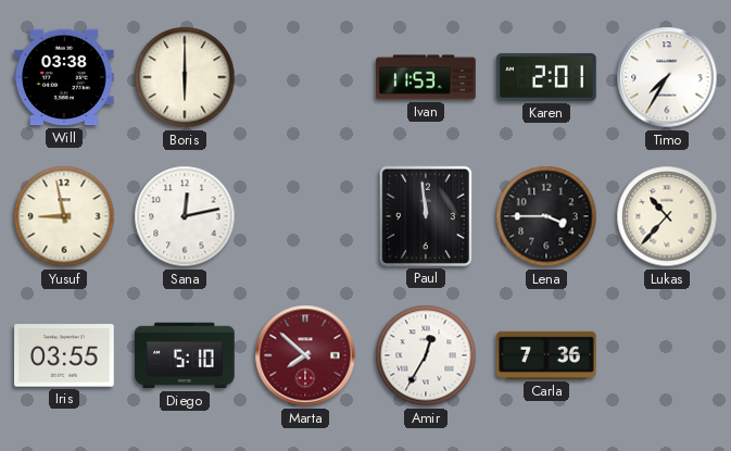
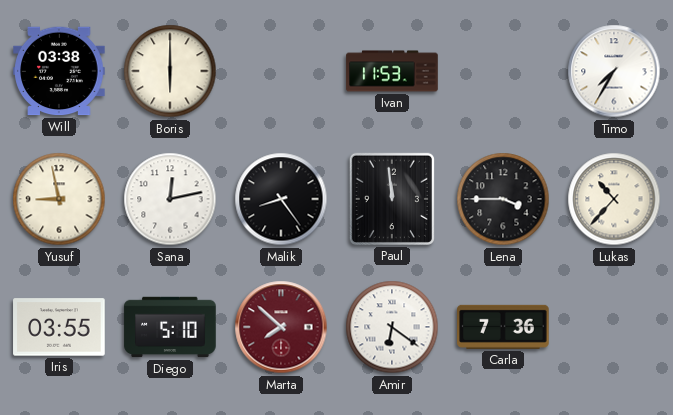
Karen: 2:01 -> none (546, 77)
Malik: none -> 8:24 (281, 199)
Amir: 12:35 -> 6:21 (392, 327)
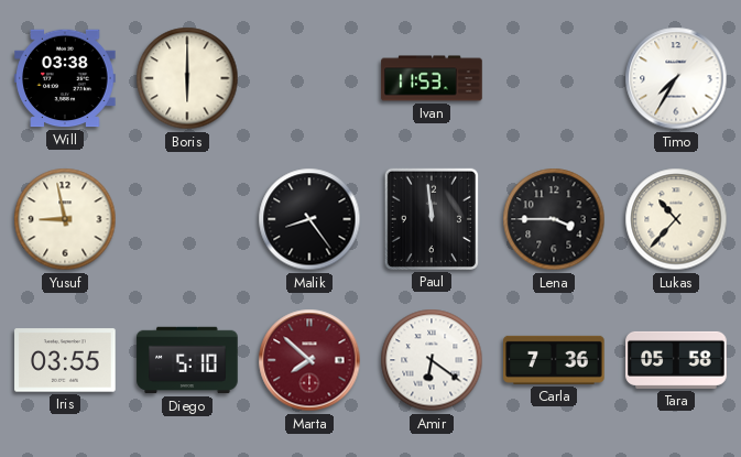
Sana: 12:13 -> none (170, 199)
Tara: none -> 05:58 (676, 360)
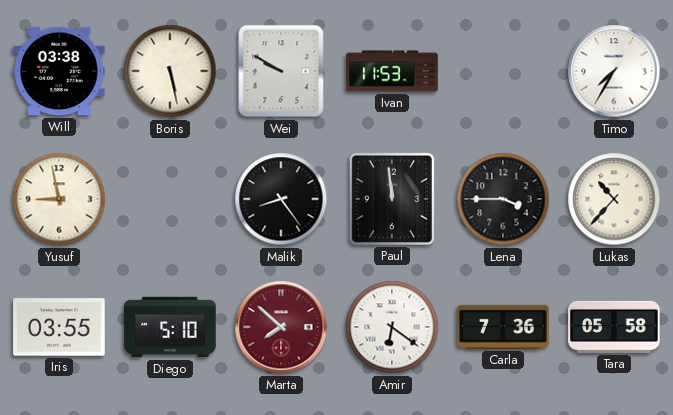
Boris: 6:00 -> 5:28 (170, 71)
Wei: none -> 9:50 (281, 71)
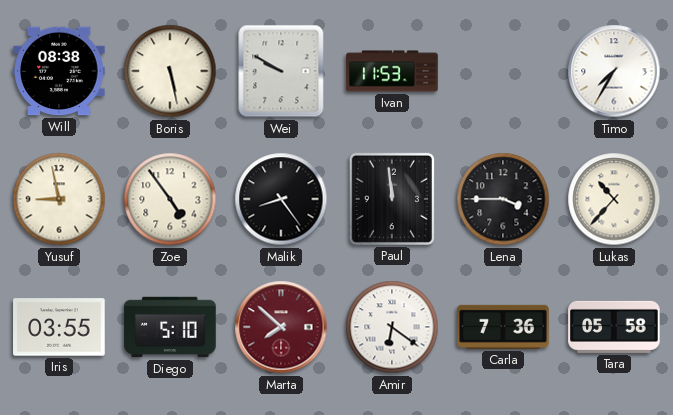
Will: 03:38 -> 08:38 (59, 71)
Zoe: none -> 4:54 (170, 199)
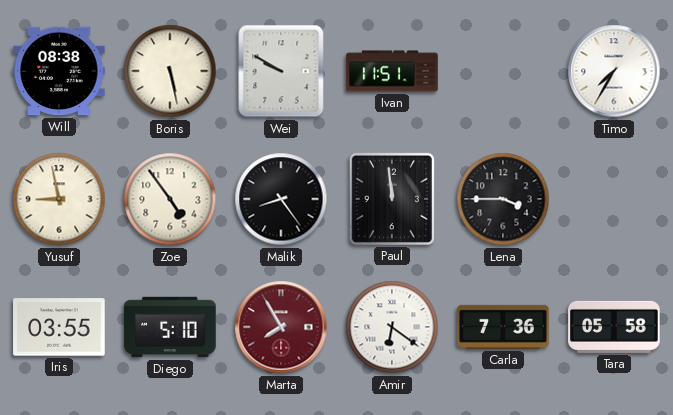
Ivan: 11:53 -> 11:51 (392, 71)
Lukas: 10:37 -> none (614, 199)
Marta: 7:52 -> 7:55 (281, 327)
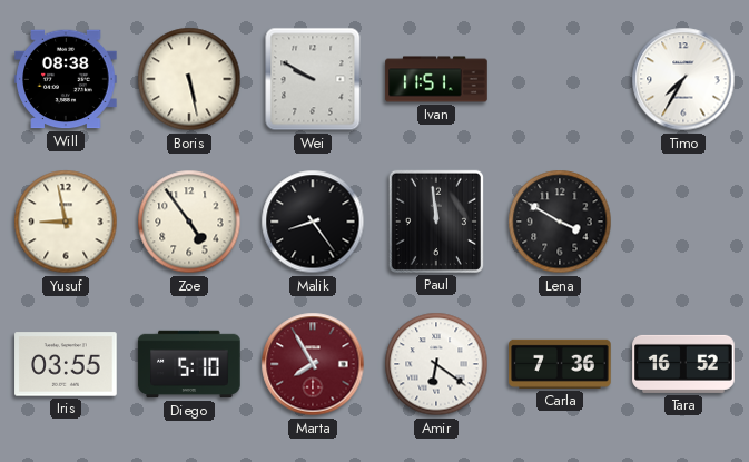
Lena: 3:45 -> 3:50 (560, 222)
Tara: 05:58 -> 16:52 (683, 364)
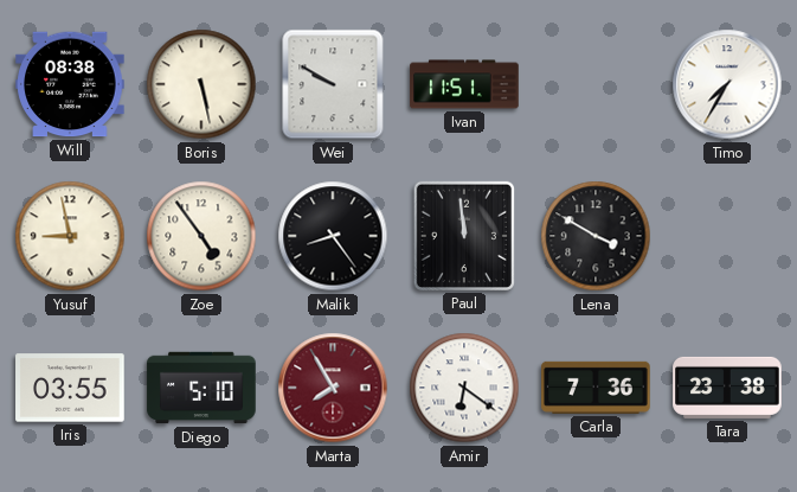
Tara: 16:52 -> 23:38 (727, 388)
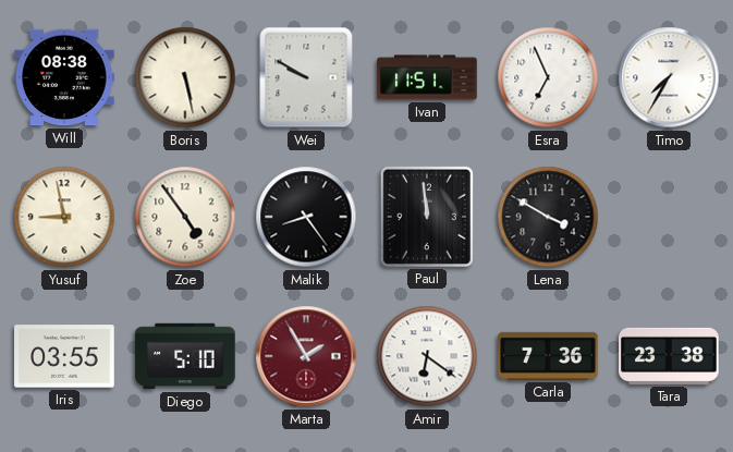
Esra: none -> 6:56 (548, 77)
Marta: 7:55 -> 1:55 (306, 356)
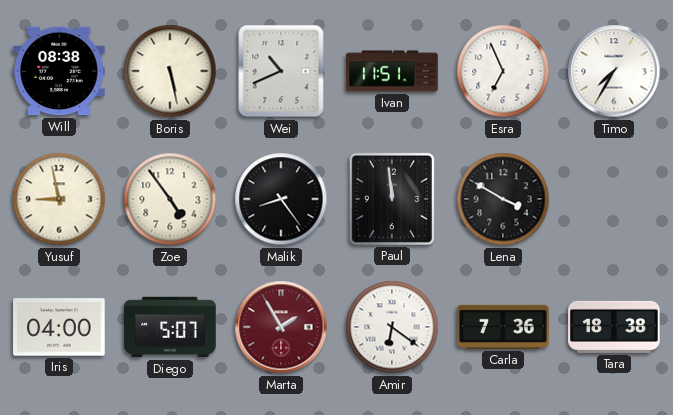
Wei: 9:50 -> 10:41 (281, 71)
Iris: 03:55 -> 04:00 (59, 327)
Diego: 5:10 -> 5:07 (170, 327)
Tara: 23:38 -> 18:38 (614, 327)
